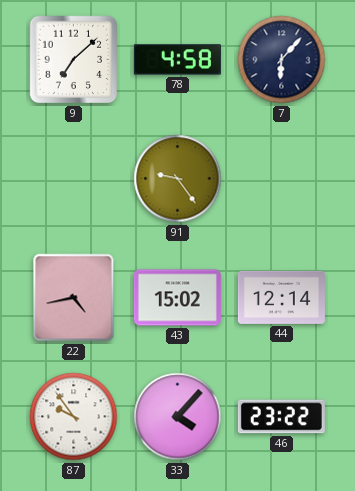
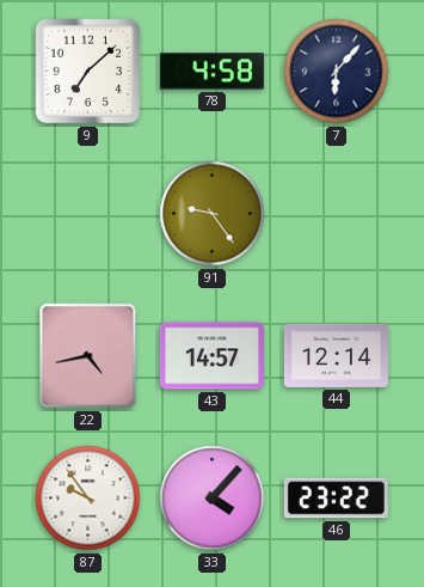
43: 15:02 -> 14:57 (211, 356)
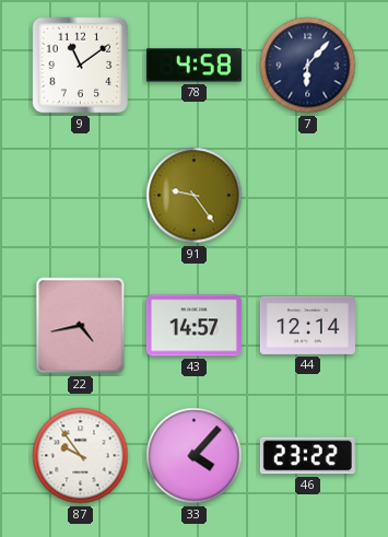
9: 7:08 -> 11:09 (81, 66)
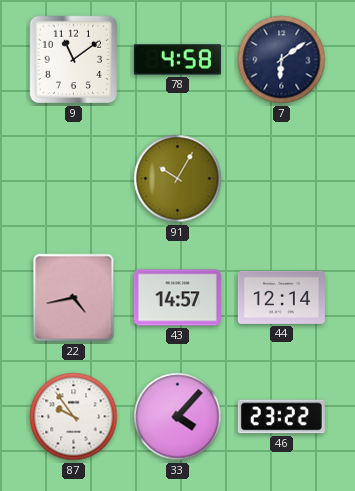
7: 6:07 -> 6:09 (282, 60)
91: 9:24 -> 10:05 (178, 179)
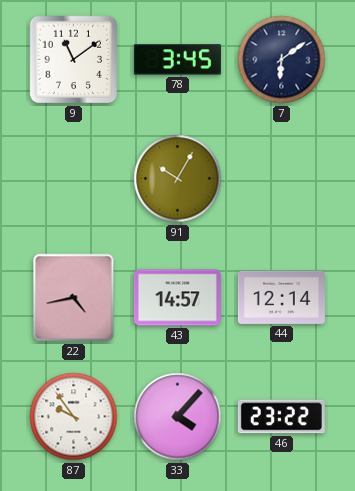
78: 4:58 -> 3:45 (177, 60)
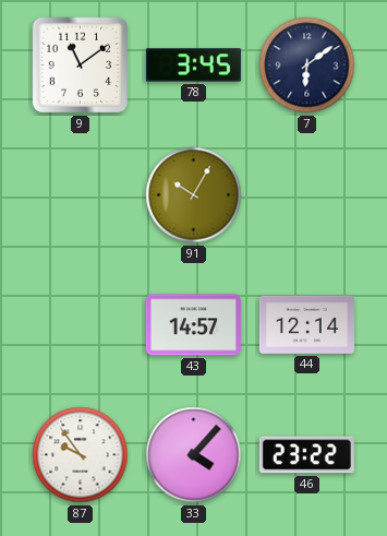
22: 4:43 -> none (74, 298)
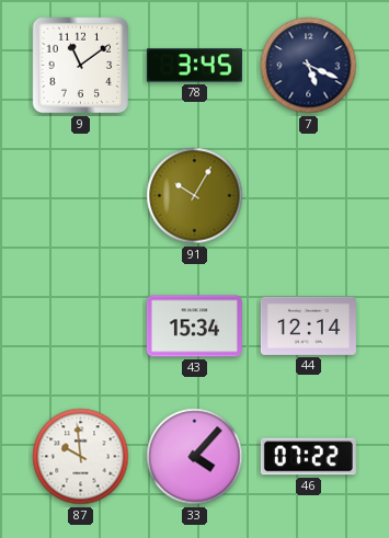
7: 6:09 -> 5:19 (309, 66)
43: 14:57 -> 15:34 (194, 327)
87: 9:54 -> 9:59 (81, 457)
46: 23:22 -> 07:22 (308, 457)
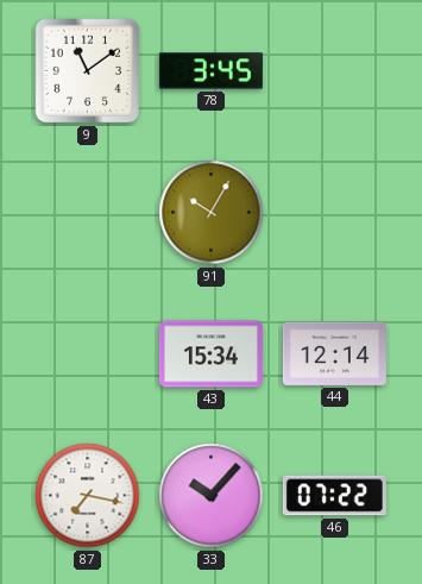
7: 5:19 -> none (309, 66)
87: 9:59 -> 7:17 (88, 496)
33: 4:07 -> 10:07 (212, 496)
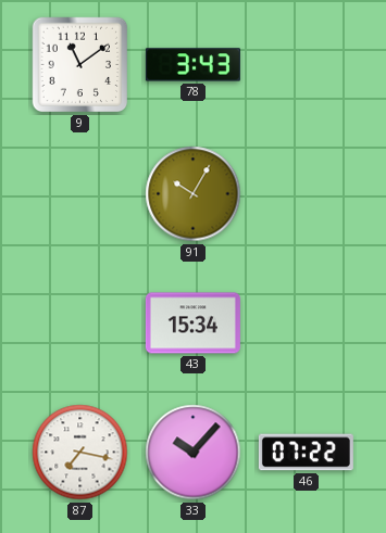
78: 3:45 -> 3:43 (192, 65)
44: 12:14 -> none (334, 353)
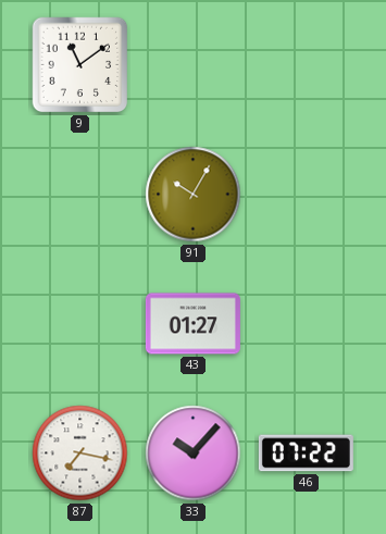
78: 3:43 -> none (192, 65)
43: 15:34 -> 01:27 (192, 324)
